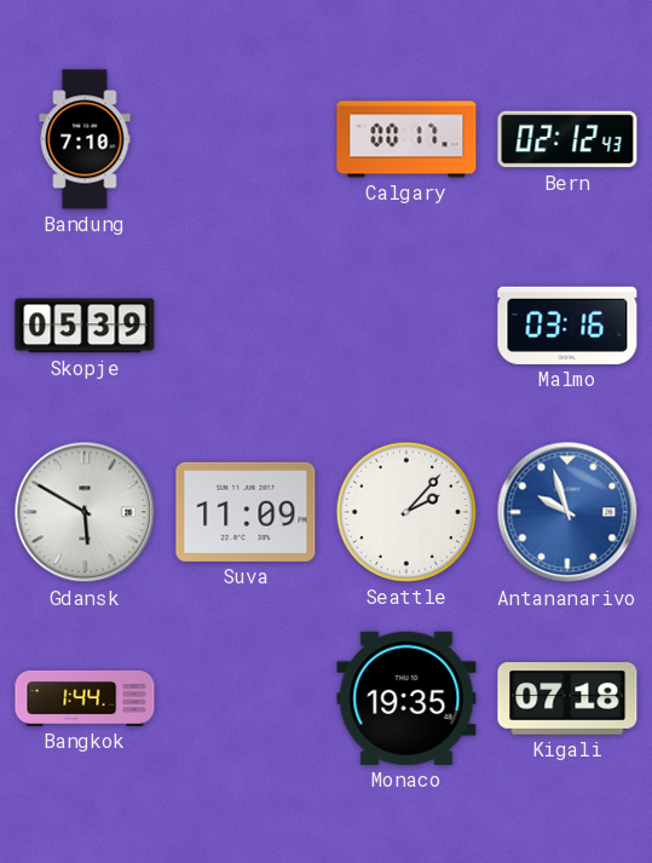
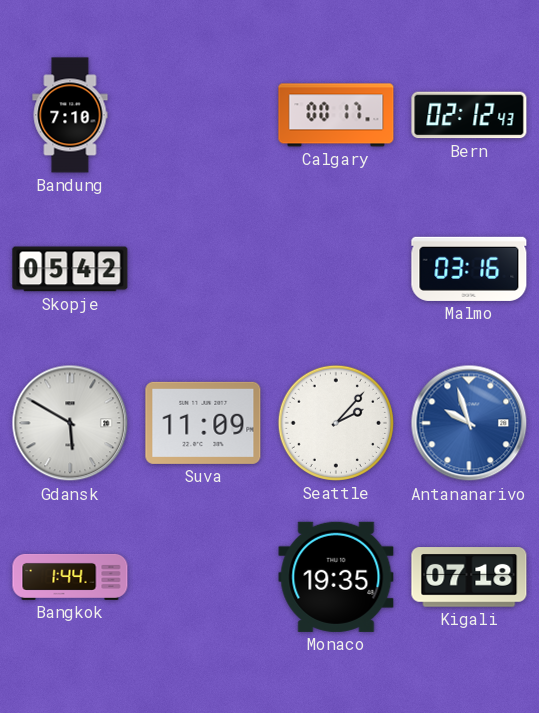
Skopje: 05:39 -> 05:42 (70, 269)
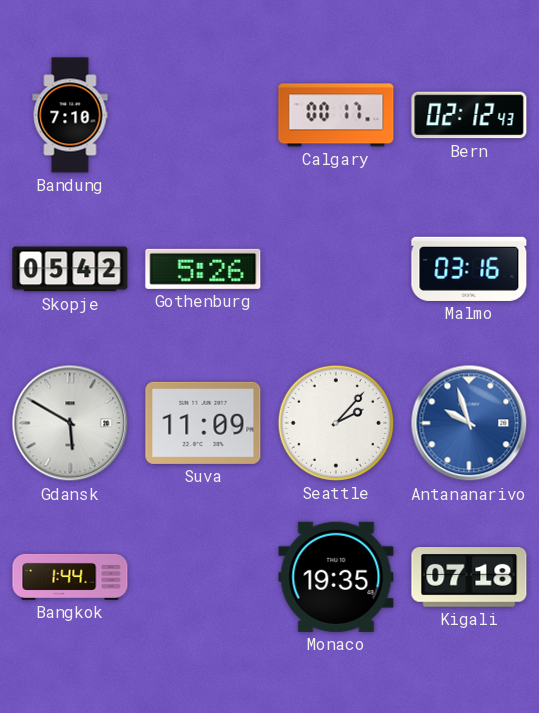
Gothenburg: none -> 5:26 (203, 269)
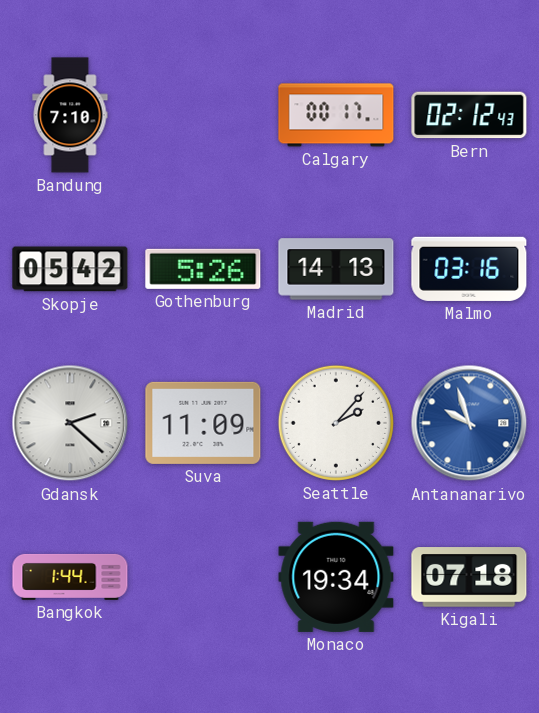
Madrid: none -> 14:13 (336, 269)
Gdansk: 5:50 -> 2:22 (70, 423)
Monaco: 19:35 -> 19:34 (336, 577)
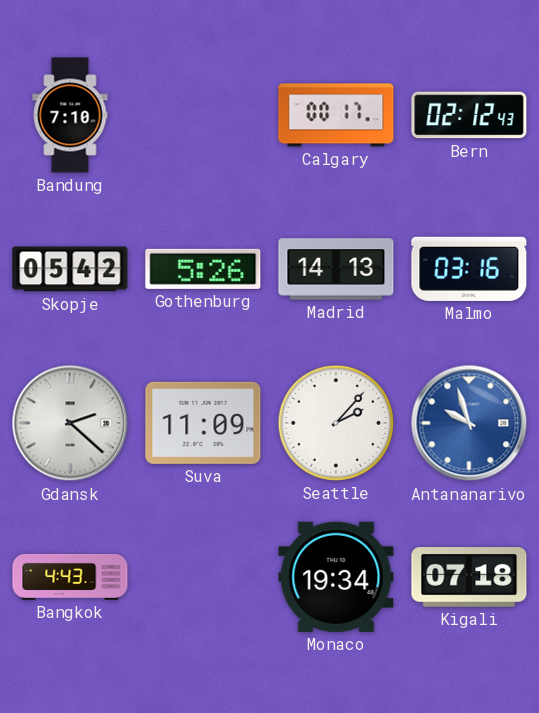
Bangkok: 1:44 -> 4:43 (70, 577)
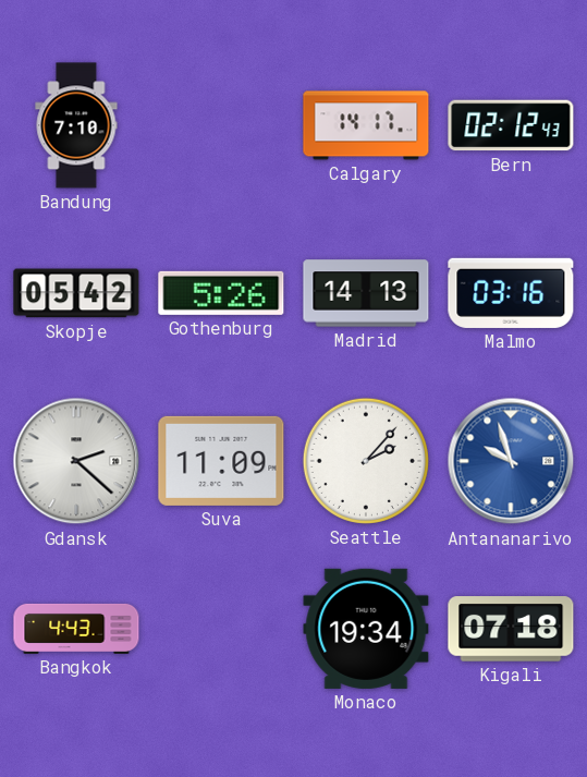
Calgary: 00:17 -> 14:17 (366, 125)
